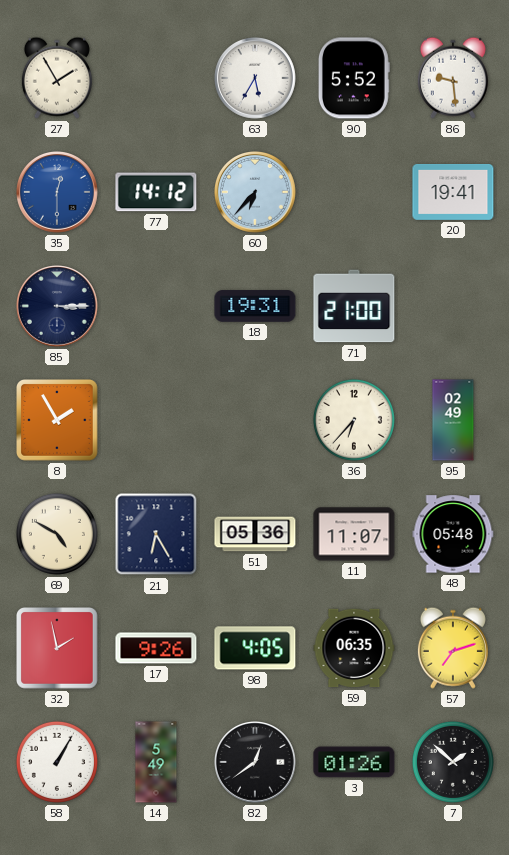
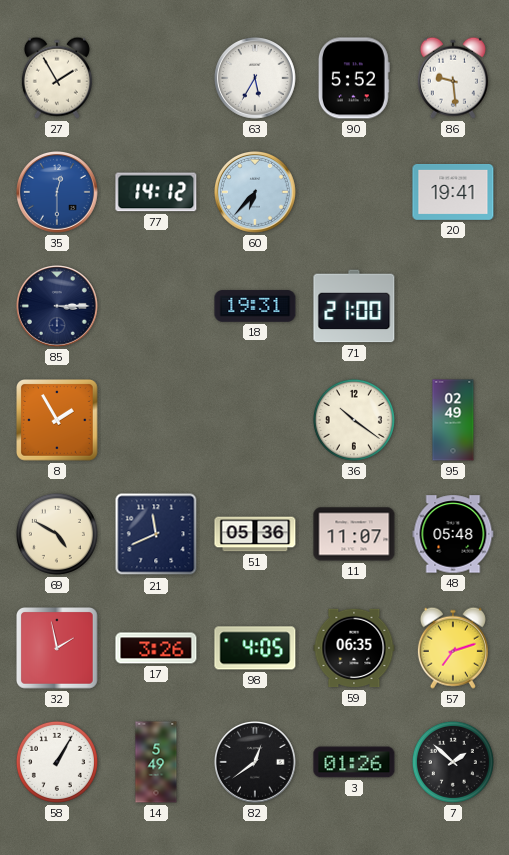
36: 6:37 -> 10:21 (354, 420)
21: 6:25 -> 11:41 (156, 534)
17: 9:26 -> 3:26 (156, 648)
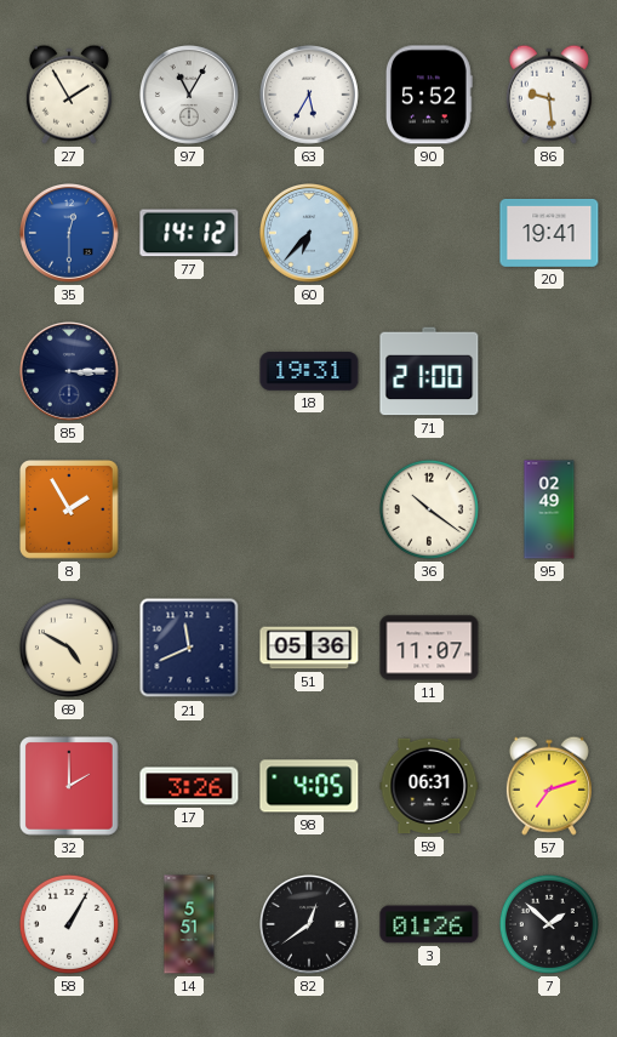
97: none -> 11:05 (190, 96)
48: 05:48 -> none (453, 534)
32: 1:58 -> 2:00 (70, 787)
59: 06:35 -> 06:31 (429, 786)
14: 5:49 -> 5:51 (189, 924)
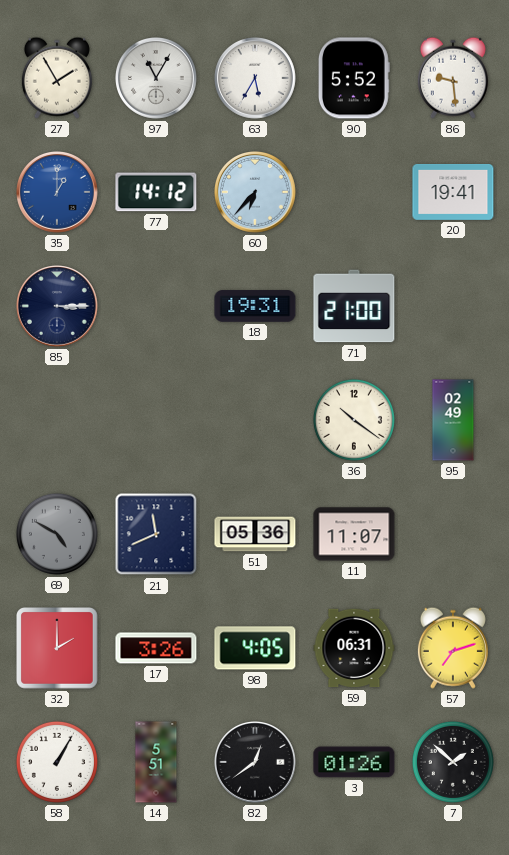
35: 12:30 -> 1:00 (58, 193)
8: 1:55 -> none (70, 511)
69 dial: cream -> grey (57, 534)
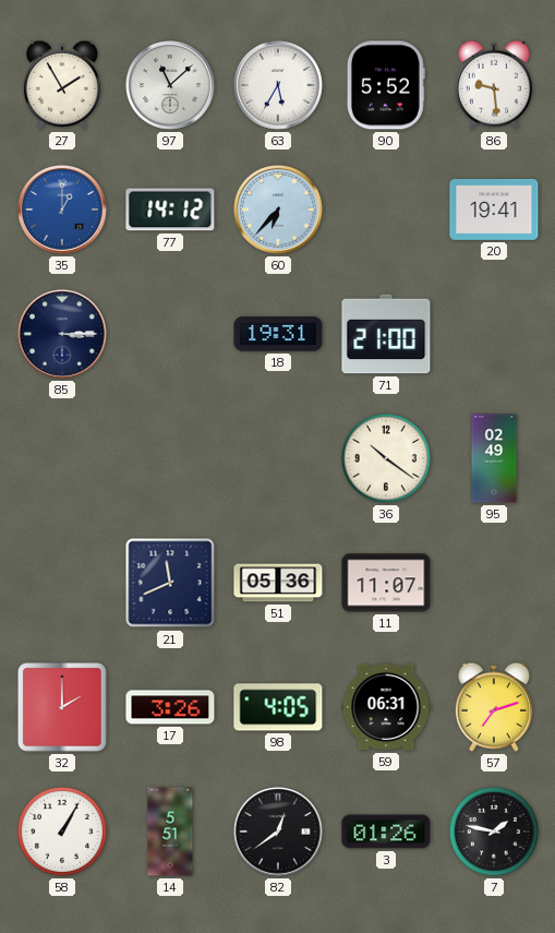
97: 11:05 -> 11:08 (171, 86)
69: 4:50 -> none (57, 534)
7: 1:52 -> 1:47 (494, 832)
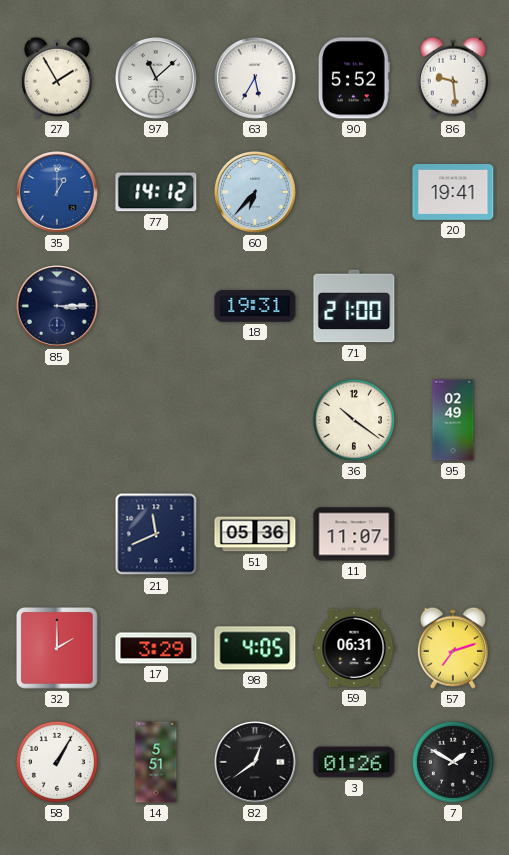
17: 3:26 -> 3:29 (156, 648)
7: 1:47 -> 1:50 (453, 762)
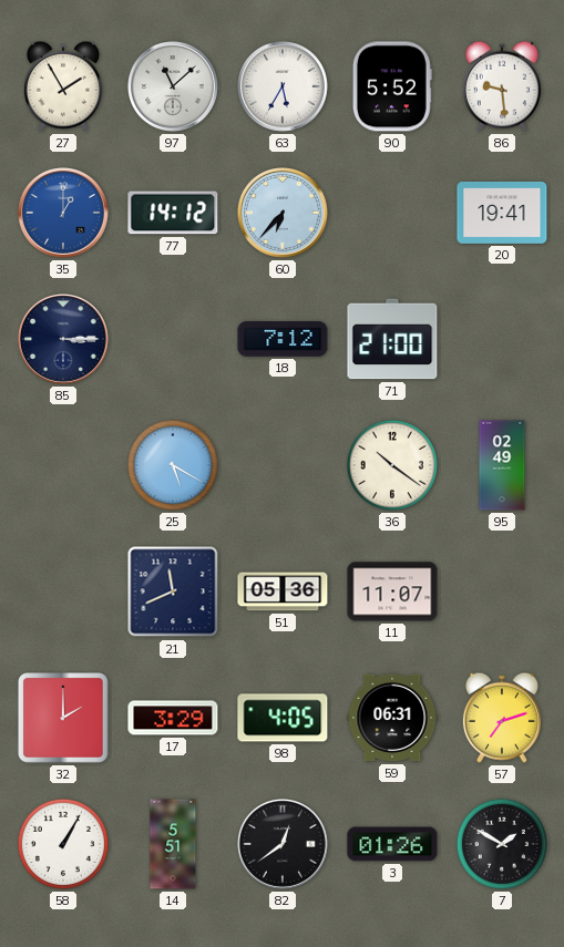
18: 19:31 -> 7:12 (283, 339)
25: none -> 5:20 (173, 465)
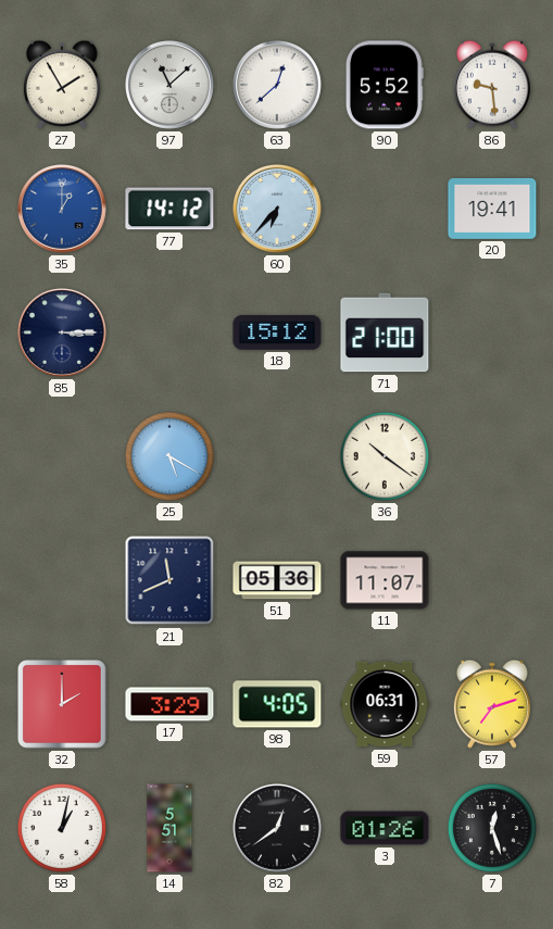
63: 5:35 -> 12:38 (278, 86)
18: 7:12 -> 15:12 (277, 332)
95: 02:49 -> none (502, 465)
58: 1:05 -> 1:02 (62, 828)
7: 1:50 -> 12:27 (492, 828)
